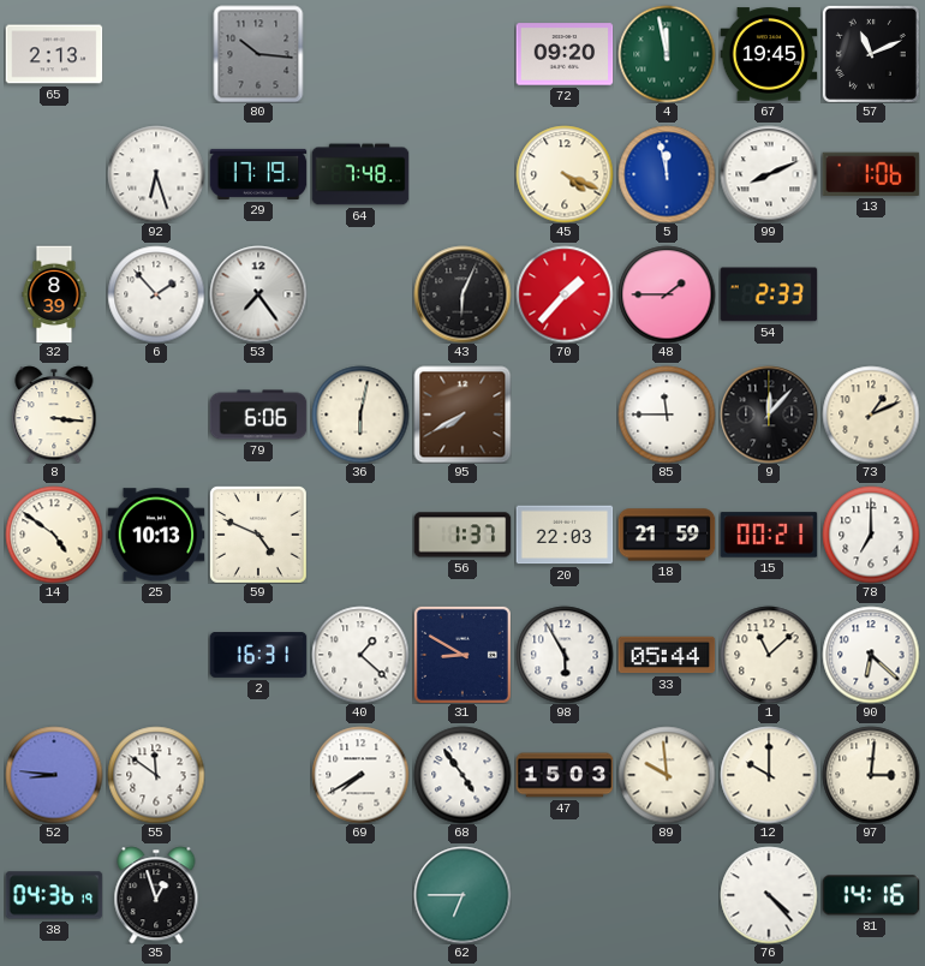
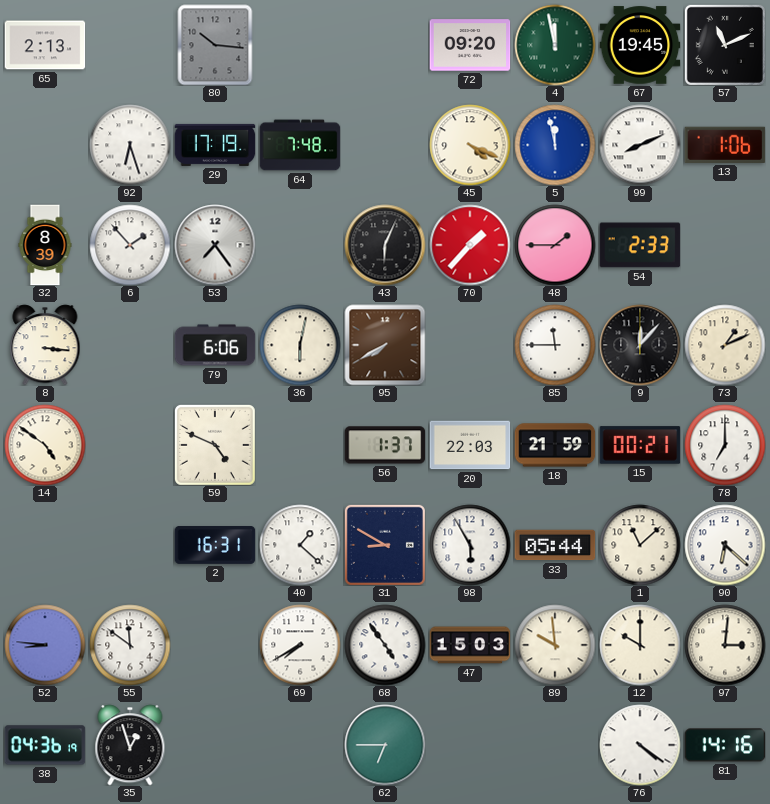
25: 10:13 -> none (156, 535)
76: 4:23 -> 4:21 (640, 745)
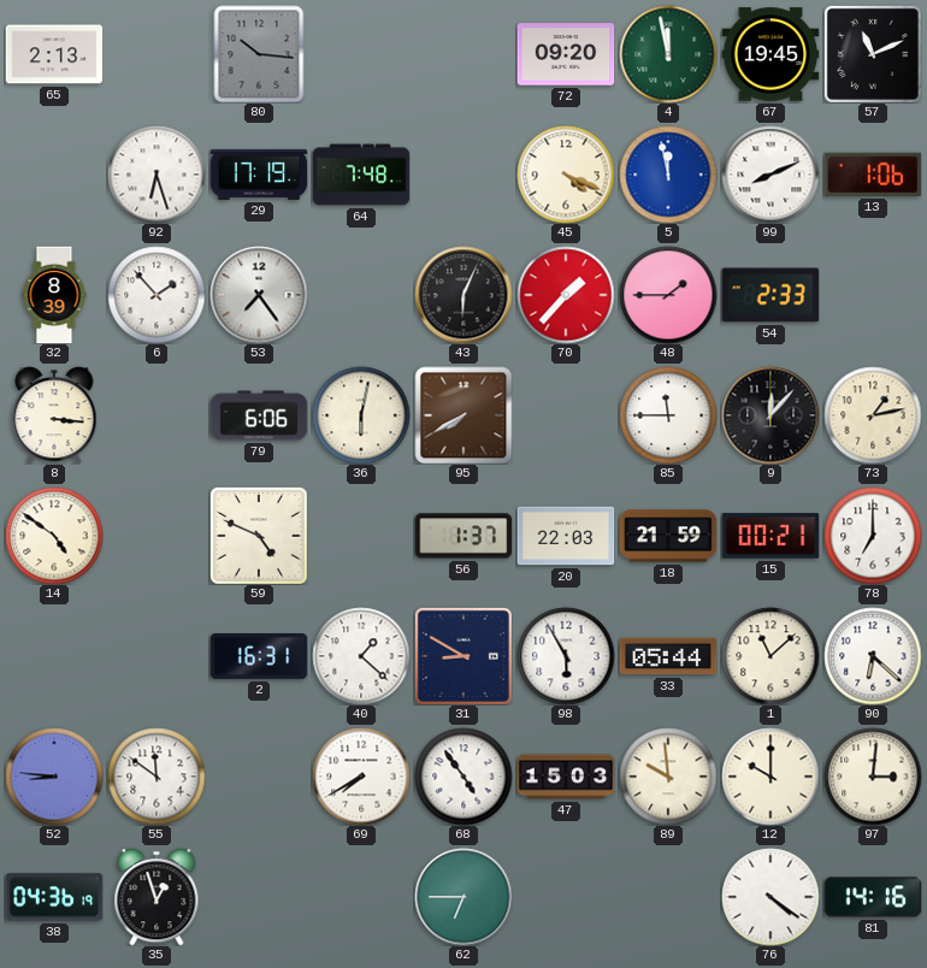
73: 1:11 -> 1:13 (873, 415)
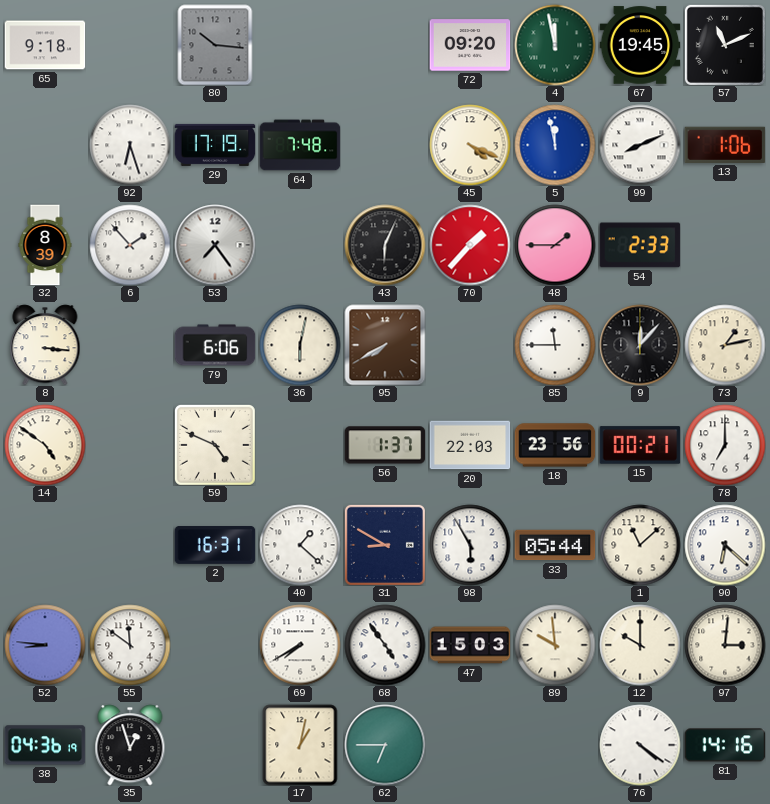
65: 2:13 -> 9:18 (45, 45)
18: 21:59 -> 23:56 (555, 445)
17: none -> 1:02 (300, 745)
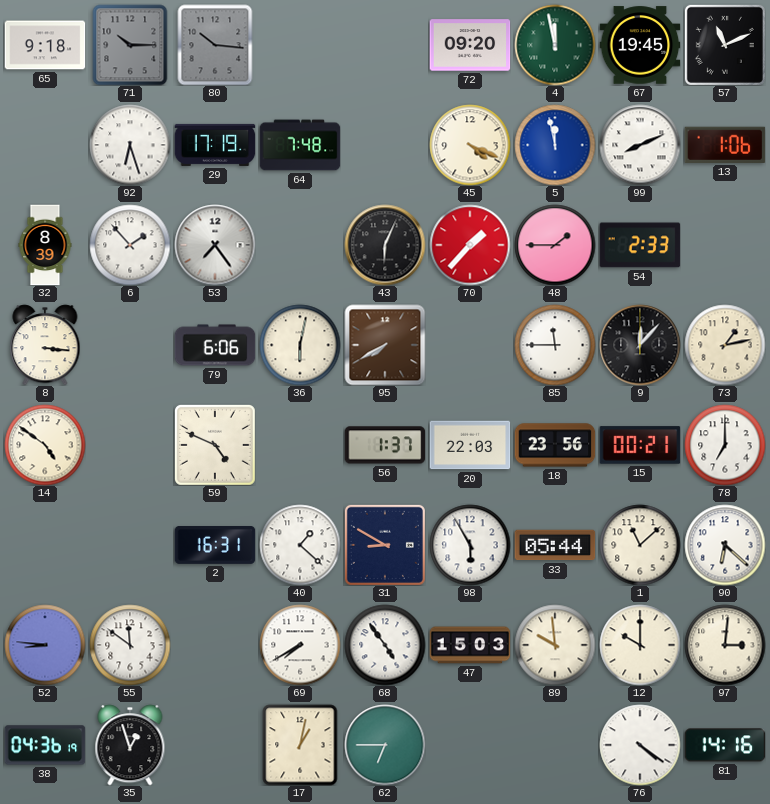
71: none -> 10:15 (130, 45)
